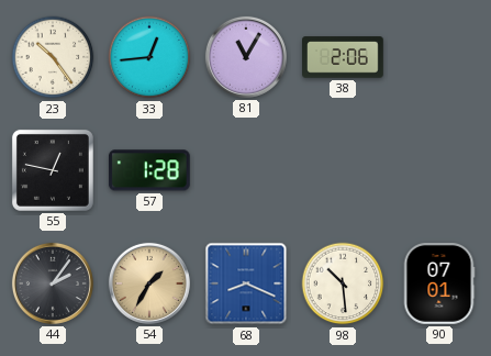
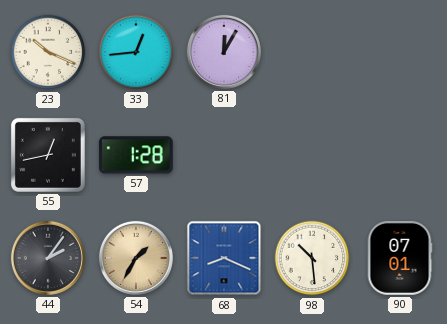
23: 10:24 -> 10:19 (48, 52)
81: 11:05 -> 12:05 (224, 52)
38: 2:06 -> none (344, 57)
55: 12:47 -> 12:43 (48, 155)
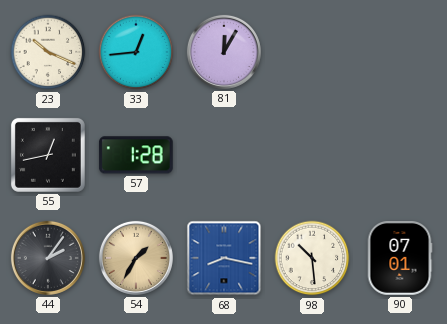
68: 8:19 -> 8:17 (224, 258)
